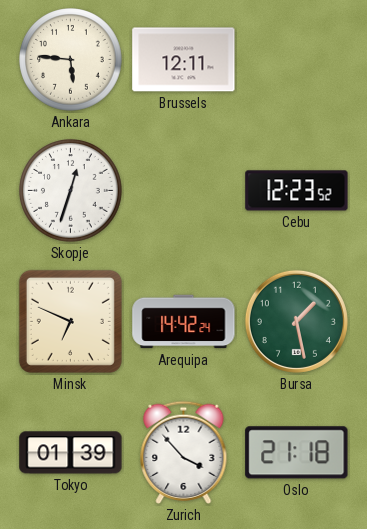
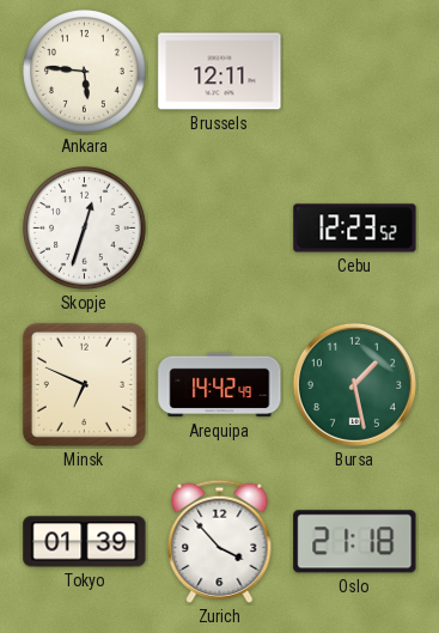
Arequipa: 14:42:24 -> 14:42:49 (220, 385)
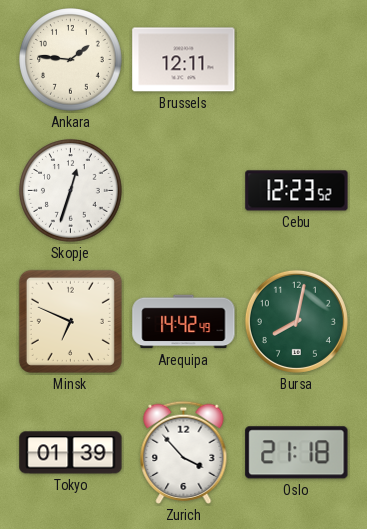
Ankara: 5:46 -> 1:46 (71, 60)
Bursa: 1:28 -> 8:02 (296, 321)
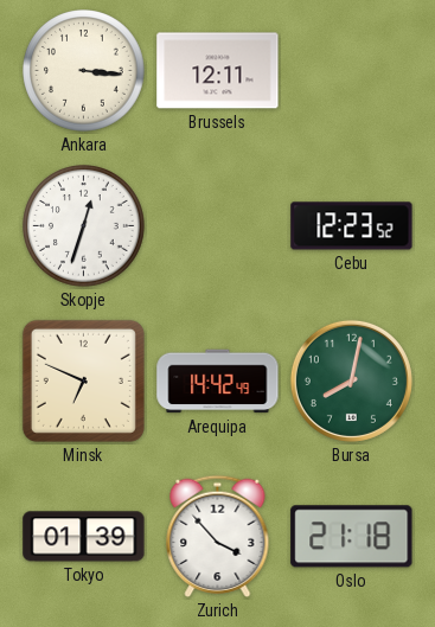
Ankara: 1:46 -> 3:16 (84, 71)
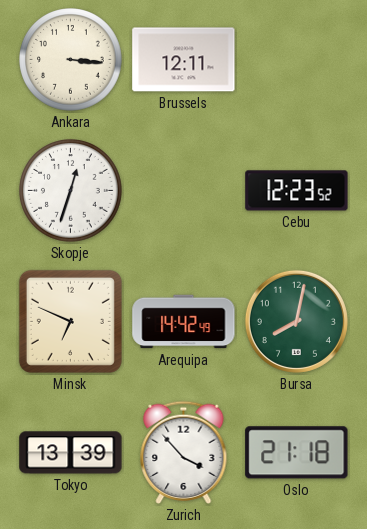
Tokyo: 01:39 -> 13:39 (71, 453)
